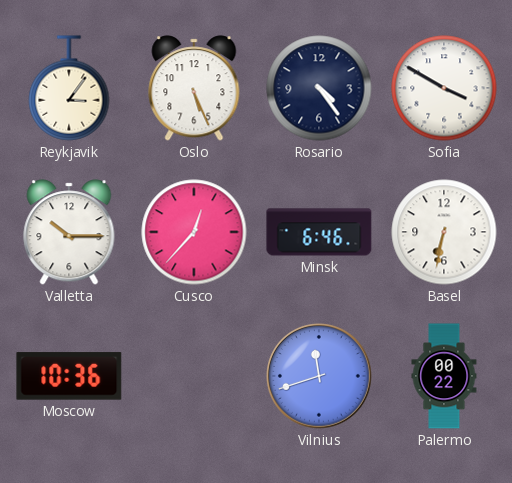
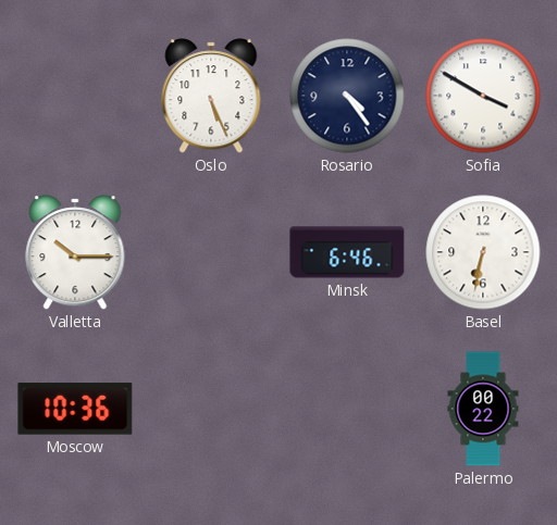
Reykjavik: 3:06 -> none (69, 88)
Cusco: 12:37 -> none (194, 232)
Vilnius: 11:42 -> none (320, 377)
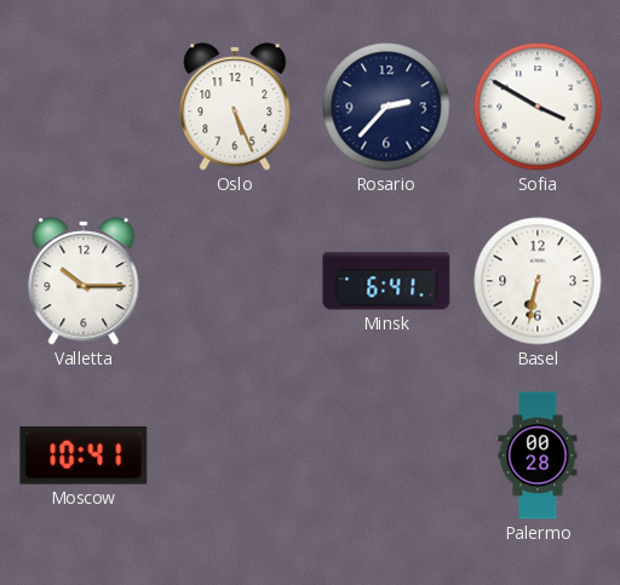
Rosario: 4:24 -> 2:37 (386, 107)
Minsk: 6:46 -> 6:41 (386, 281)
Moscow: 10:36 -> 10:41 (84, 455)
Palermo: 00:22 -> 00:28 (538, 455)
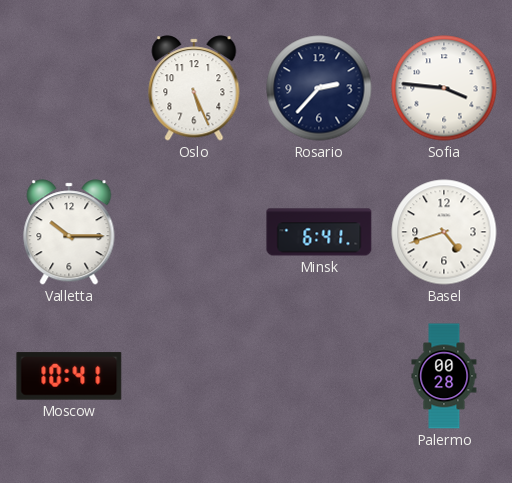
Sofia: 3:50 -> 3:46 (444, 88)
Basel: 6:32 -> 4:42 (444, 232)
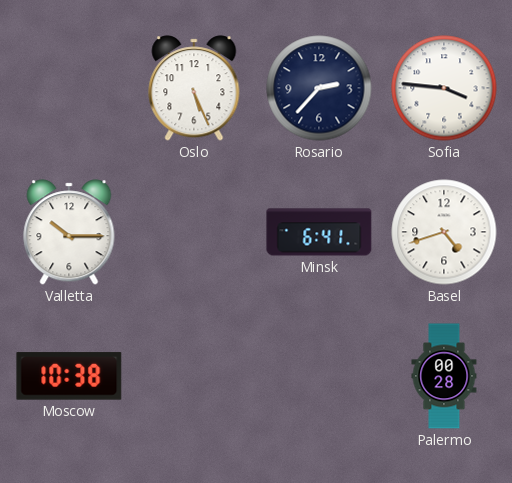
Moscow: 10:41 -> 10:38 (69, 376)
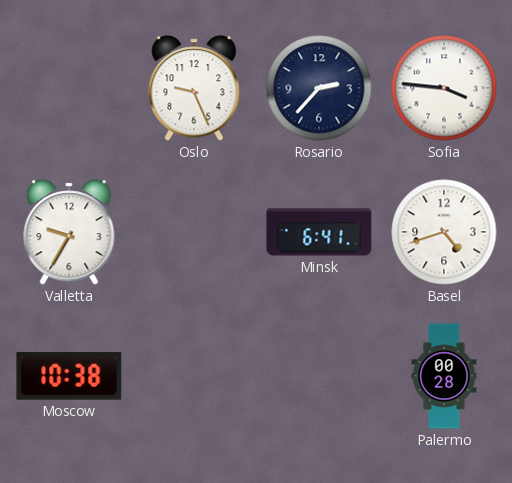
Oslo: 5:26 -> 9:26 (194, 88)
Valletta: 10:15 -> 9:35 (69, 232)
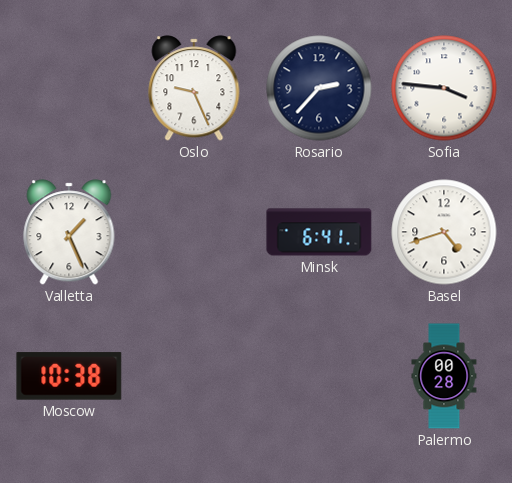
Valletta: 9:35 -> 1:26 (69, 232)
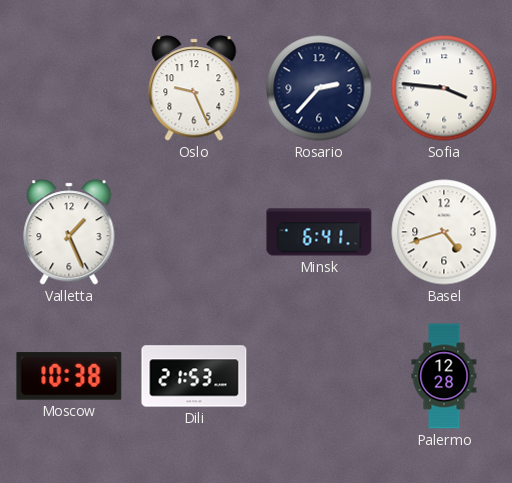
Dili: none -> 21:53 (194, 376)
Palermo: 00:28 -> 12:28 (444, 376)
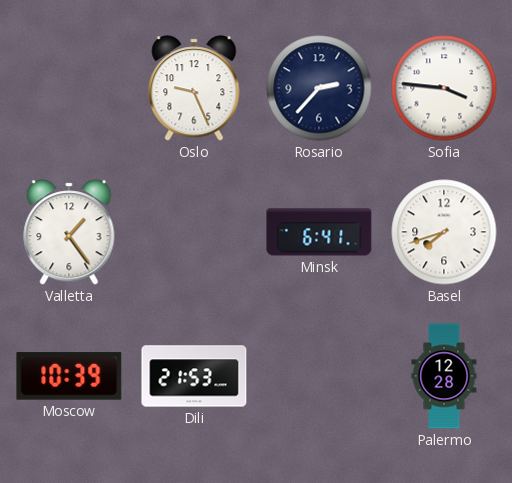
Valletta: 1:26 -> 1:24 (69, 232)
Basel: 4:42 -> 7:42 (444, 232)
Moscow: 10:38 -> 10:39 (69, 376)
